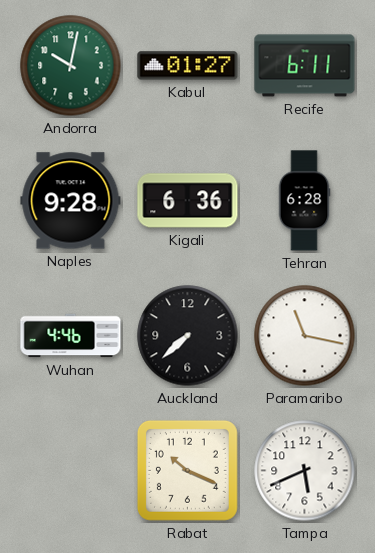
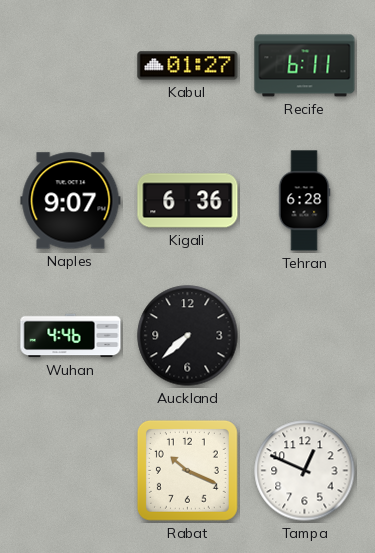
Andorra: 10:02 -> none (71, 66)
Naples: 9:28 -> 9:07 (71, 201)
Paramaribo: 11:17 -> none (305, 336)
Tampa: 5:41 -> 12:49 (305, 471)
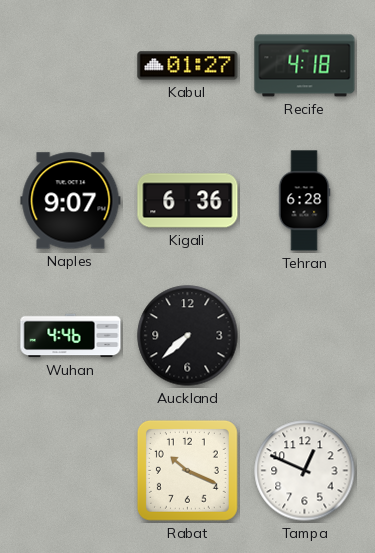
Recife: 6:11 -> 4:18 (305, 66)
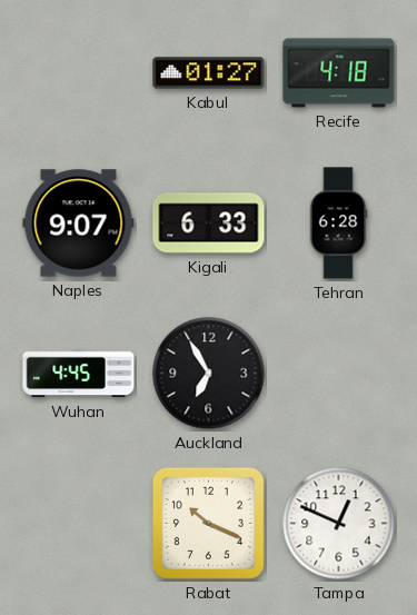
Kigali: 6:36 -> 6:33 (209, 224)
Wuhan: 4:46 -> 4:45 (79, 374)
Auckland: 7:38 -> 6:55 (209, 374)
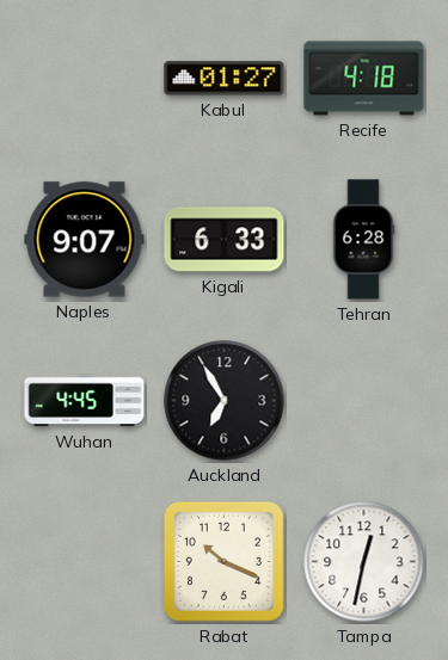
Tampa: 12:49 -> 12:32 (364, 562)
